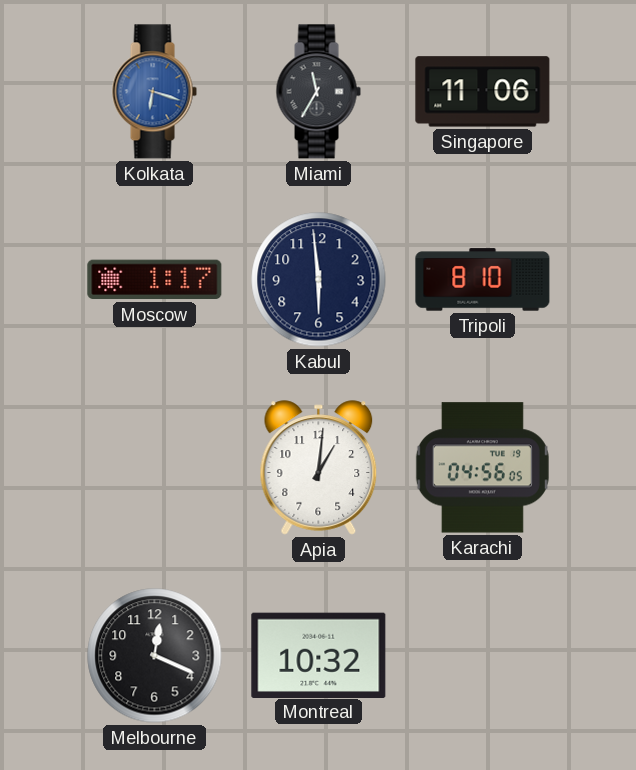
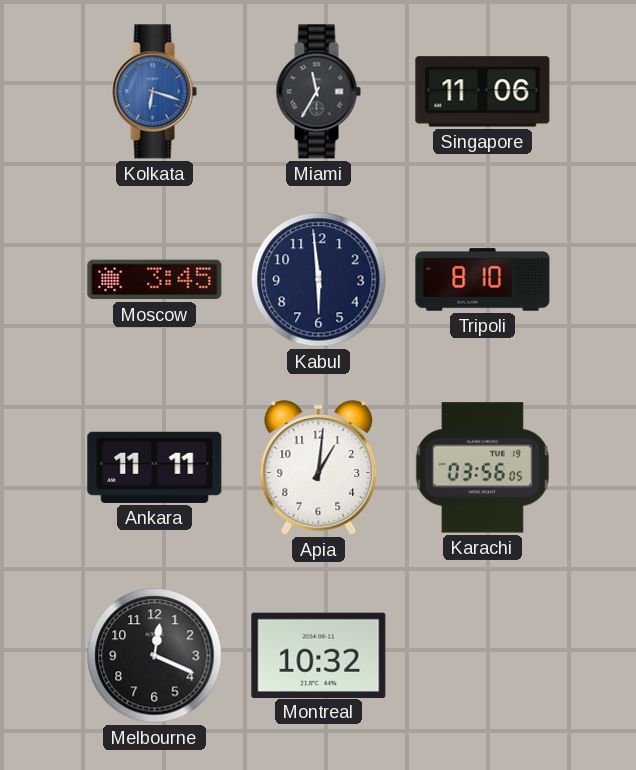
Moscow: 1:17 -> 3:45 (155, 280)
Ankara: none -> 11:11 (155, 467)
Karachi: 04:56 -> 03:56 (482, 468)
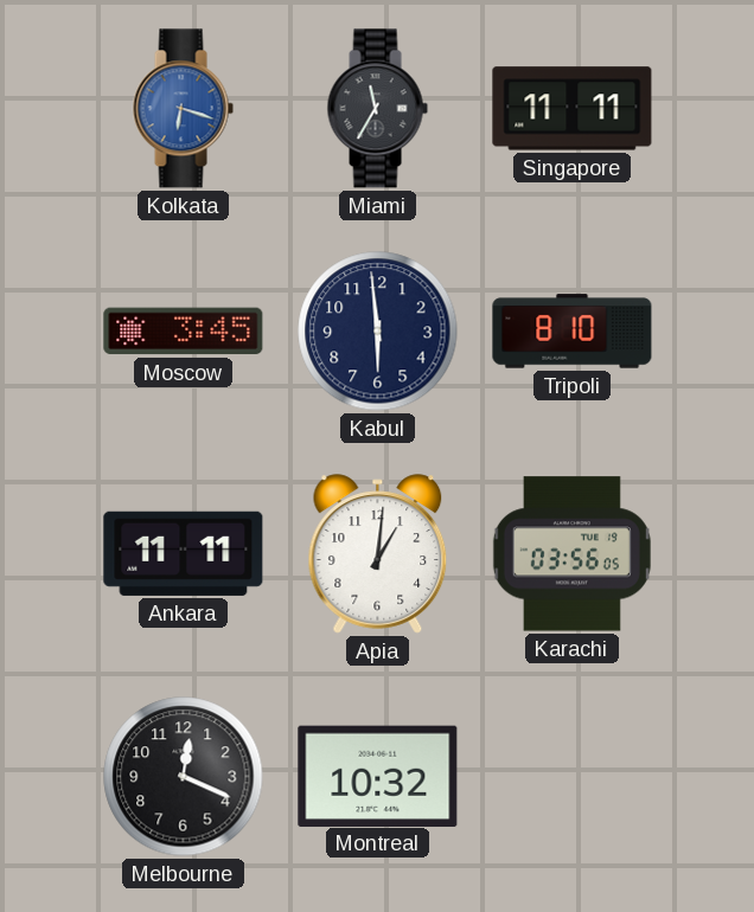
Singapore: 11:06 -> 11:11 (573, 109)
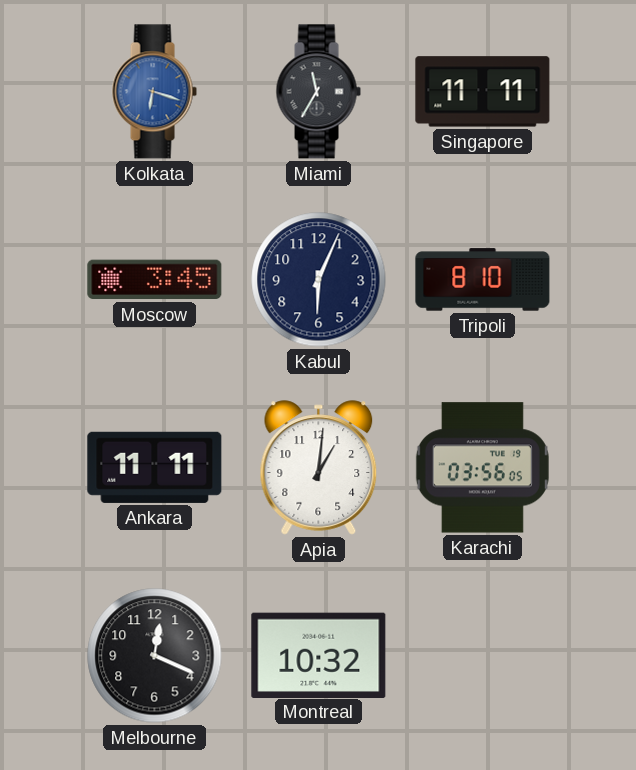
Kabul: 5:59 -> 6:04 (319, 280)
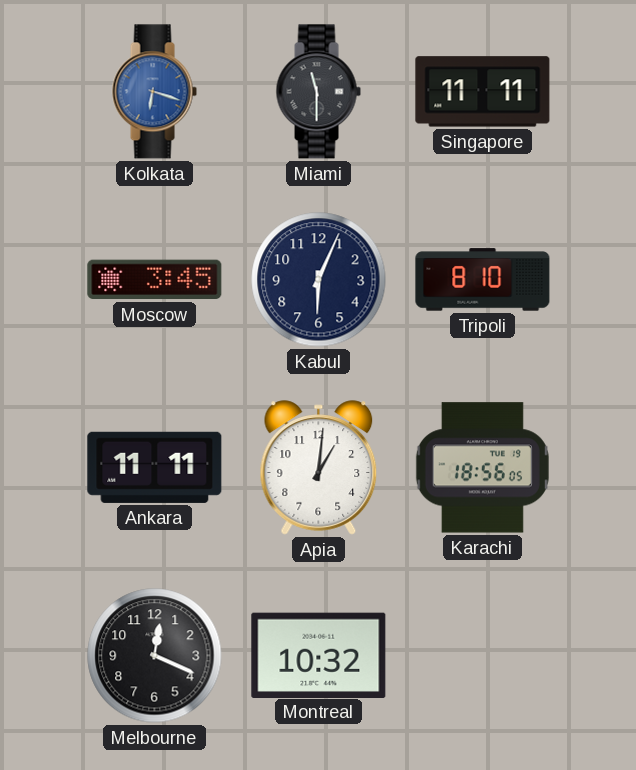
Miami: 11:35 -> 11:30 (318, 92)
Karachi: 03:56 -> 18:56 (482, 468)
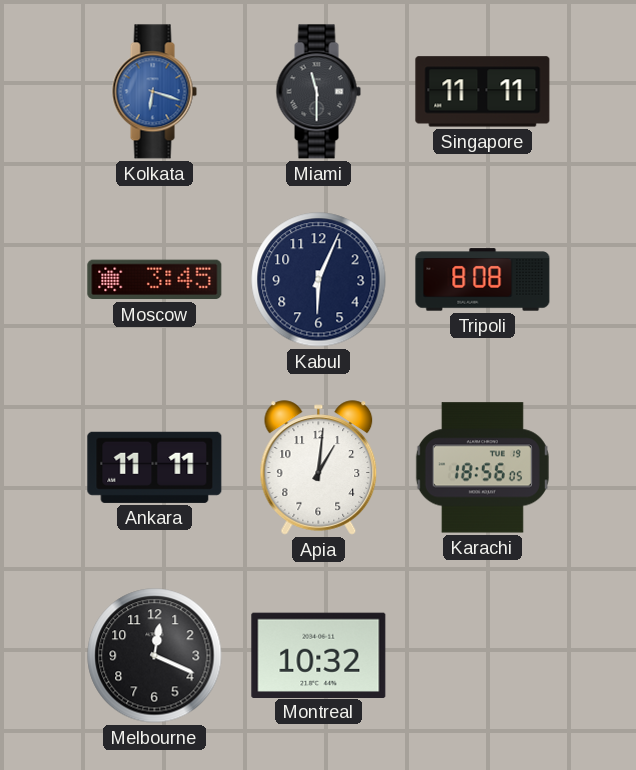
Tripoli: 8:10 -> 8:08 (483, 280)
